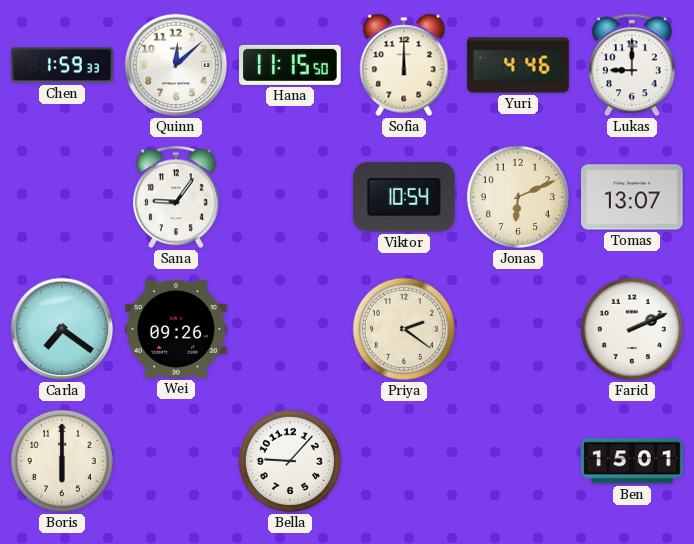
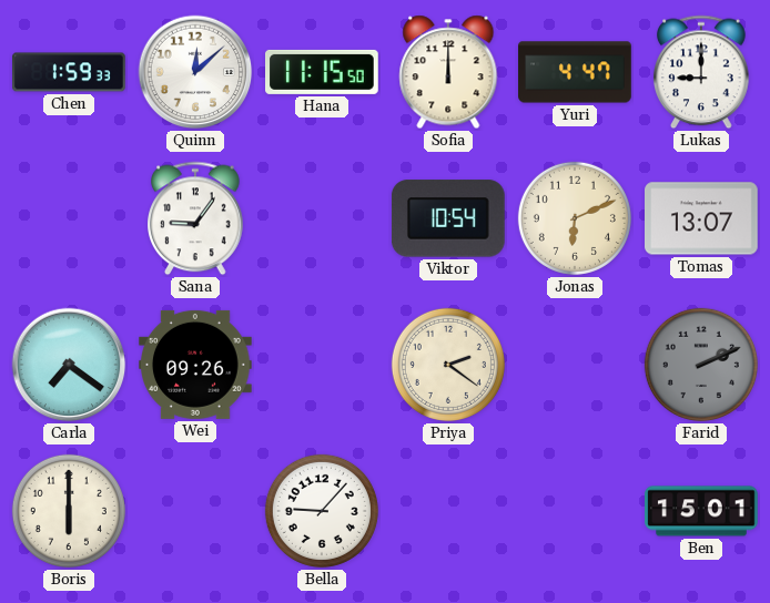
Yuri: 4:46 -> 4:47 (575, 72)
Farid dial: white -> grey (701, 365)
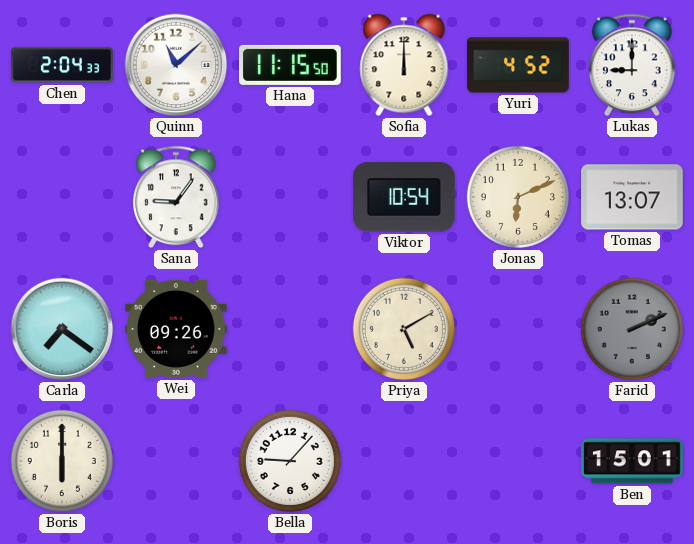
Chen: 1:59 -> 2:04 (62, 65)
Quinn: 12:08 -> 11:08 (176, 65)
Yuri: 4:47 -> 4:52 (518, 65)
Priya: 2:21 -> 5:10 (404, 329)
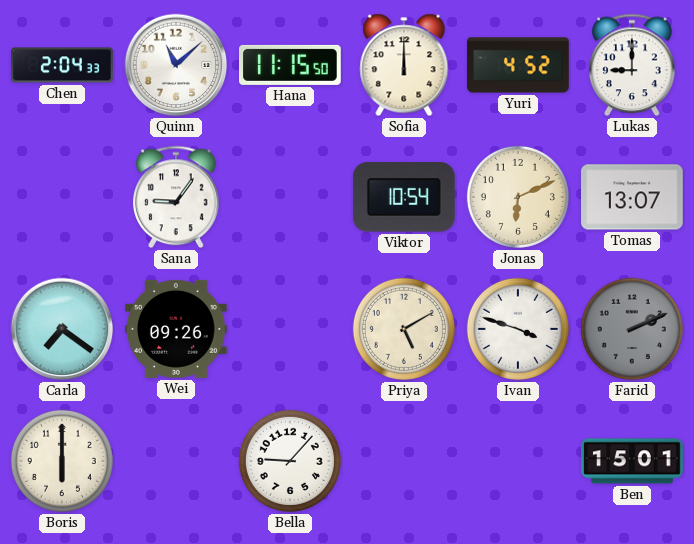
Ivan: none -> 3:48 (518, 329)
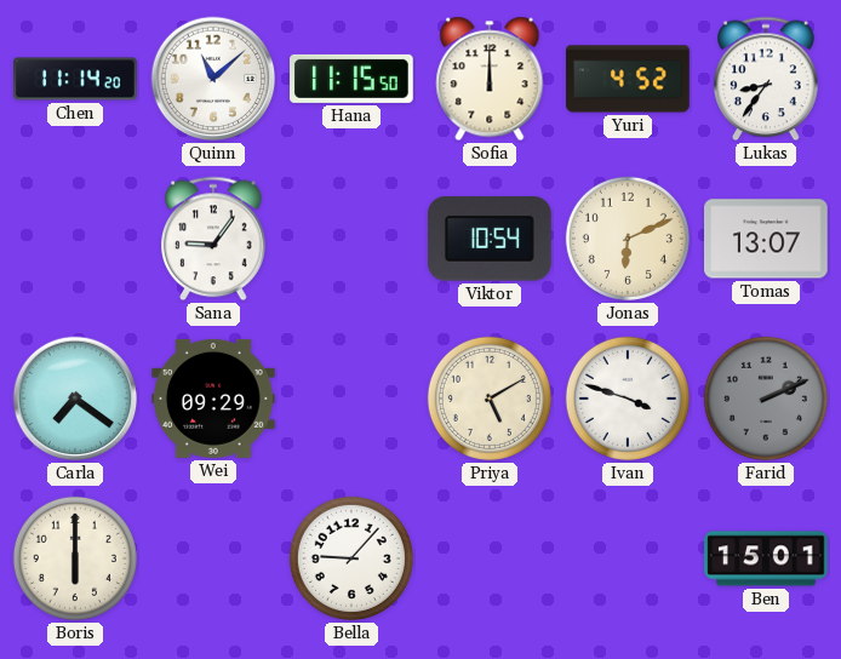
Chen: 2:04 -> 11:14 (75, 79)
Lukas: 9:00 -> 8:36 (767, 79)
Wei: 09:26 -> 09:29 (214, 399)
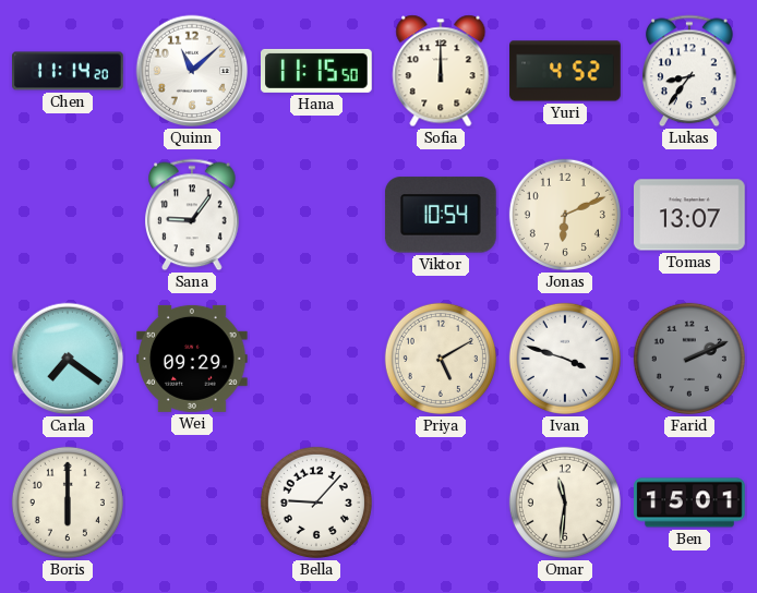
Omar: none -> 11:31 (565, 503)
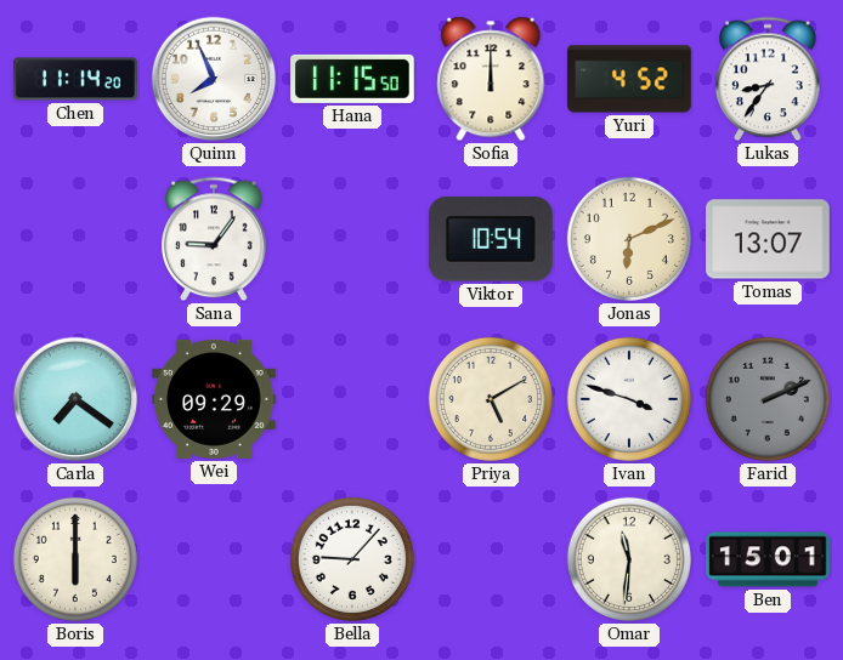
Quinn: 11:08 -> 7:56 (214, 79)
